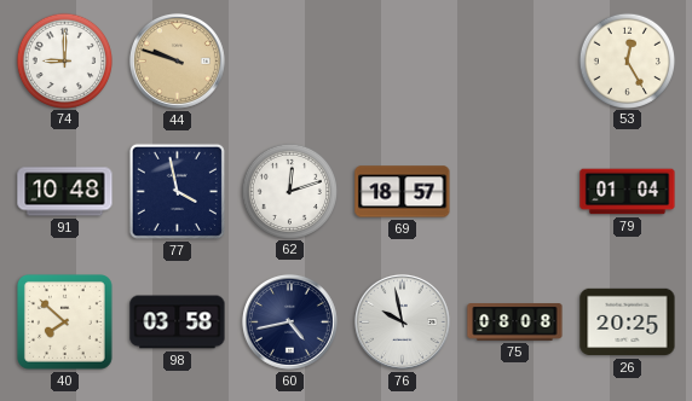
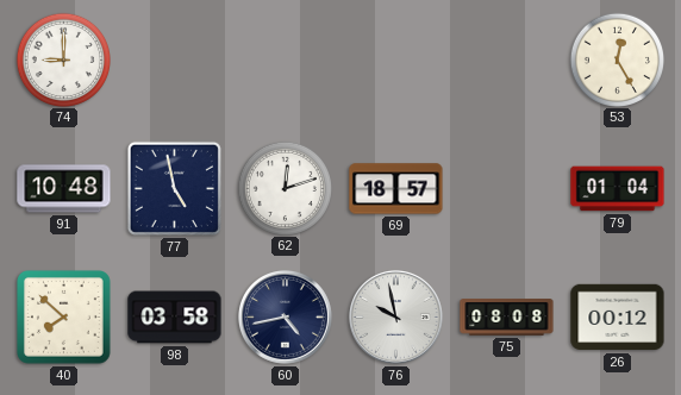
44: 9:48 -> none (177, 60)
77: 3:58 -> 4:58 (174, 188)
26: 20:25 -> 00:12 (618, 318)
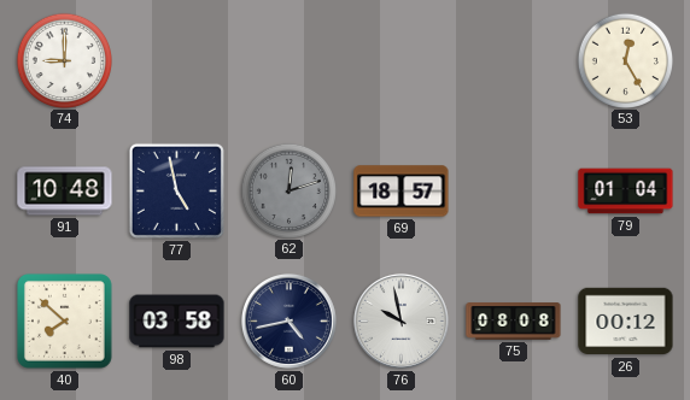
62 dial: white -> grey (288, 190)
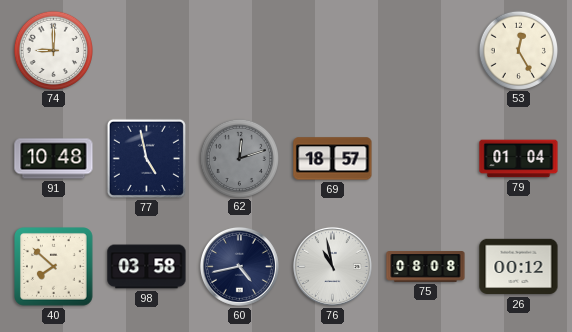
76: 9:58 -> 10:58 (332, 266)
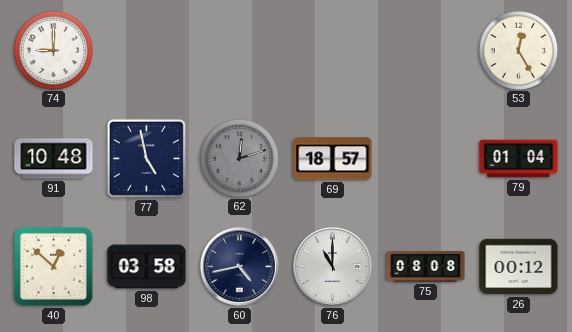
40: 7:52 -> 12:52 (54, 267)
76: 10:58 -> 11:00 (332, 266)
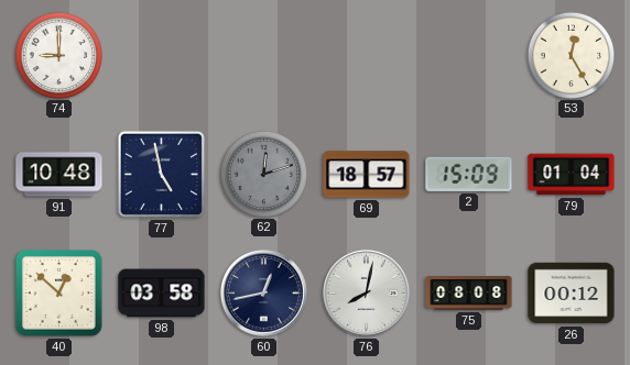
2: none -> 15:09 (469, 174)
60: 4:43 -> 12:43 (263, 292)
76: 11:00 -> 8:02 (366, 292)
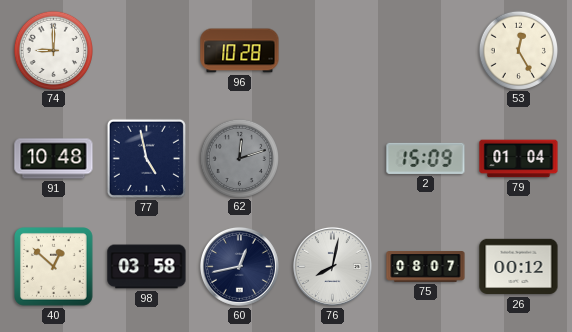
96: none -> 10:28 (240, 51)
69: 18:57 -> none (367, 175)
75: 08:08 -> 08:07 (426, 267)
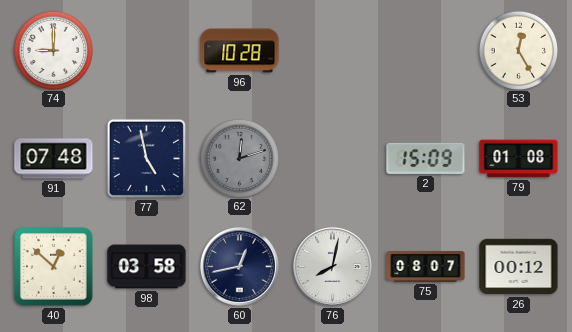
91: 10:48 -> 07:48 (54, 159)
79: 01:04 -> 01:08 (519, 159)
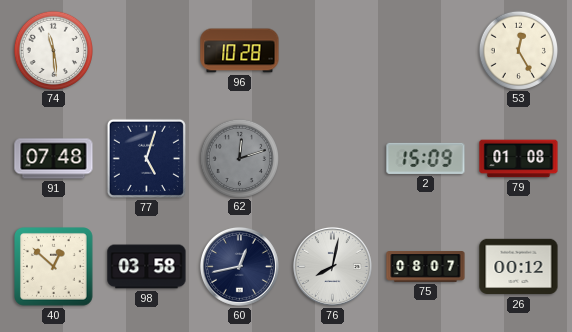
74: 9:00 -> 11:29 (53, 50)
77: 4:58 -> 5:03 (146, 158)
